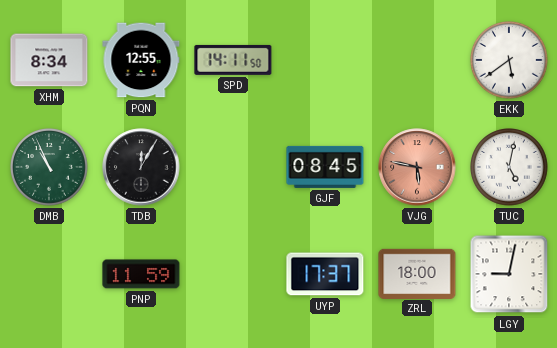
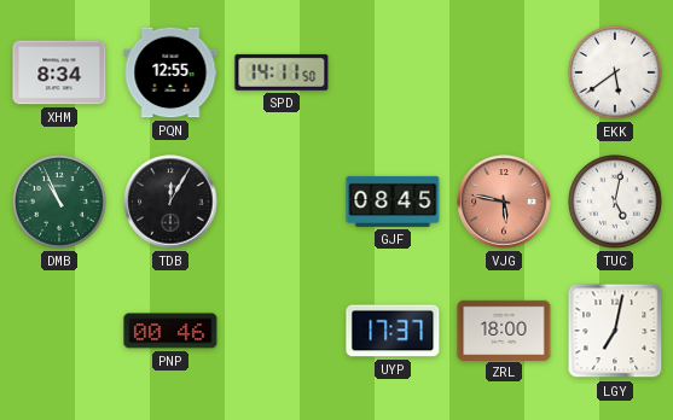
PNP: 11:59 -> 00:46 (170, 331)
LGY: 9:02 -> 7:02 (615, 331)
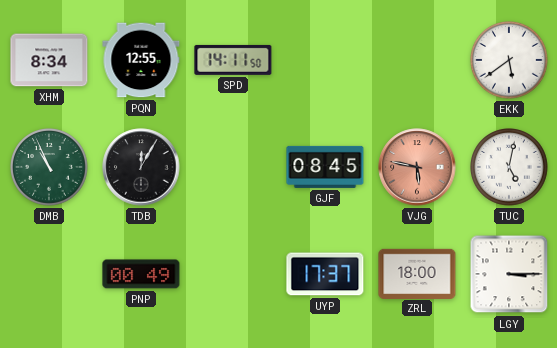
PNP: 00:46 -> 00:49 (141, 274)
LGY: 7:02 -> 3:15 (509, 274)
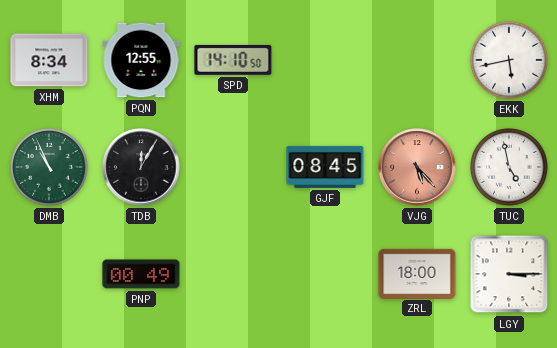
SPD: 14:11 -> 14:10 (233, 60)
EKK: 5:39 -> 5:43 (509, 60)
VJG: 5:47 -> 5:23 (417, 167)
TUC: 5:02 -> 4:58 (509, 167)
UYP: 17:37 -> none (325, 274)
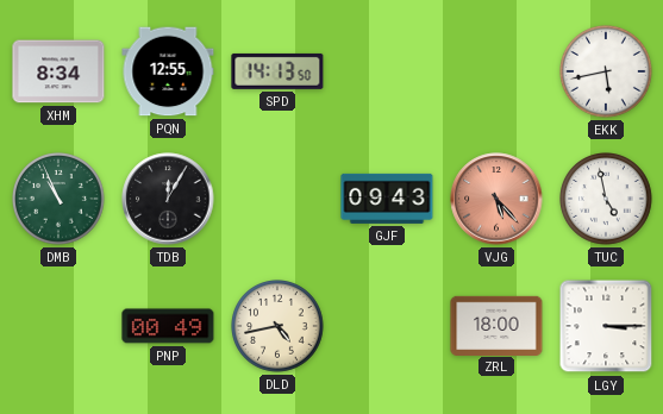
SPD: 14:10 -> 14:13 (277, 71)
GJF: 08:45 -> 09:43 (387, 199)
DLD: none -> 4:43 (277, 326)
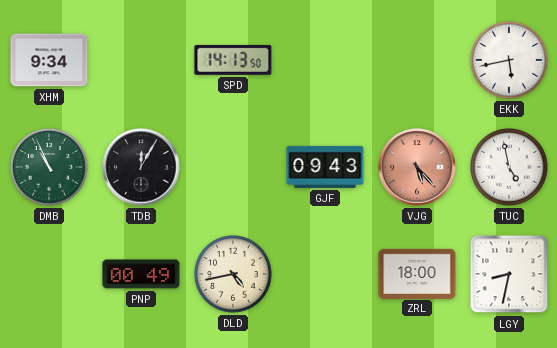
XHM: 8:34 -> 9:34 (49, 60)
PQN: 12:55 -> none (168, 71)
LGY: 3:15 -> 8:32 (509, 274)
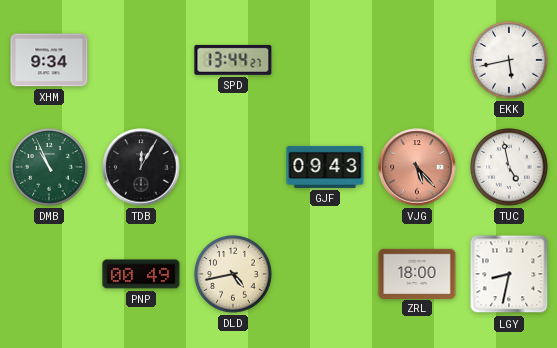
SPD: 14:13 -> 13:44 (233, 60)
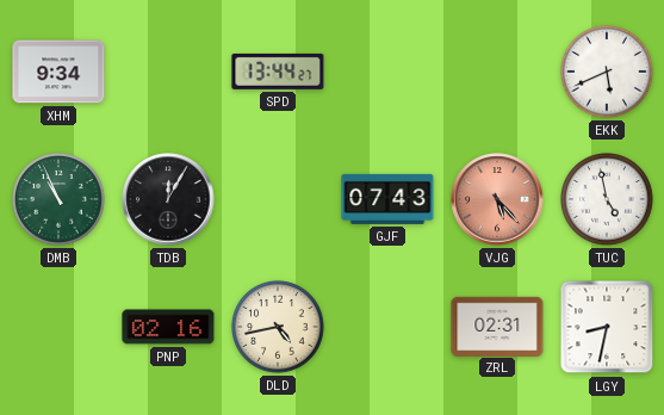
EKK: 5:43 -> 5:41 (607, 72)
GJF: 09:43 -> 07:43 (387, 199)
PNP: 00:49 -> 02:16 (168, 327)
ZRL: 18:00 -> 02:31 (497, 326)
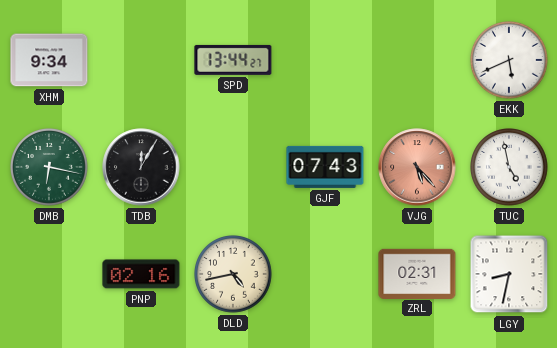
DMB: 10:56 -> 6:17 (49, 167)
